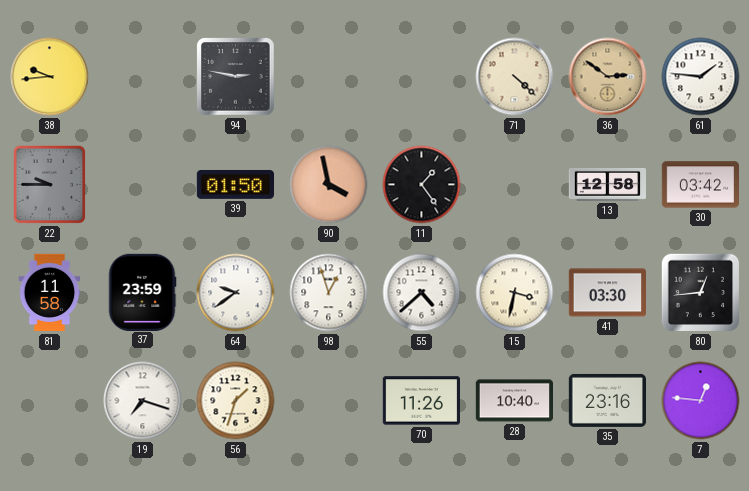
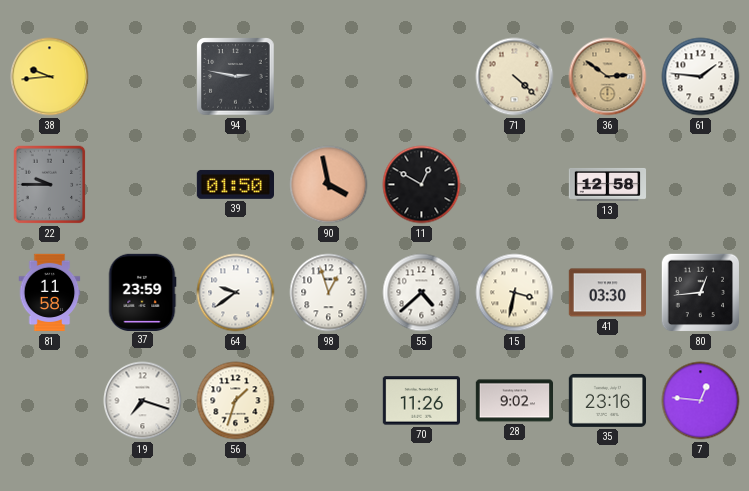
11: 1:24 -> 12:50 (422, 185)
30: 03:42 -> none (701, 185)
28: 10:40 -> 9:02 (515, 401)
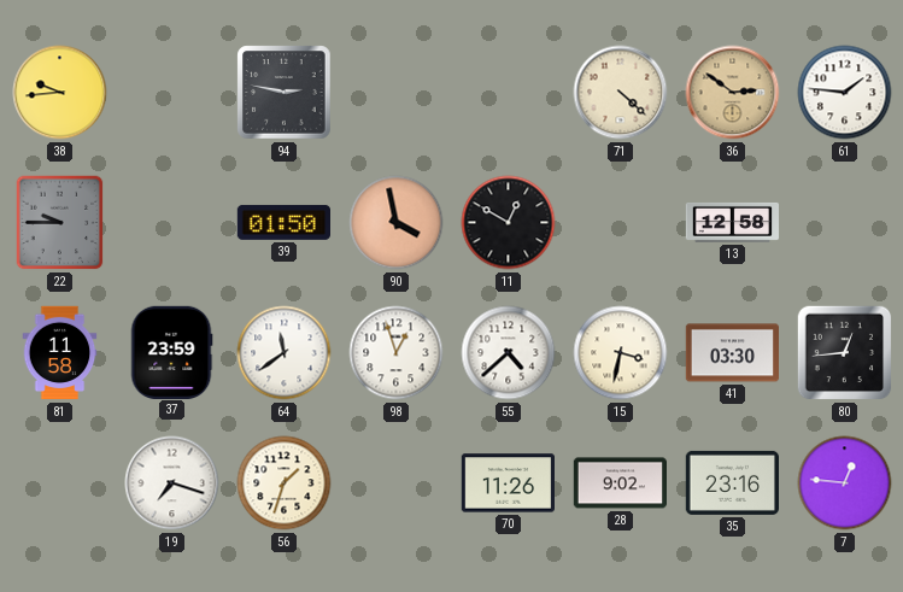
64: 9:39 -> 11:39 (285, 353)
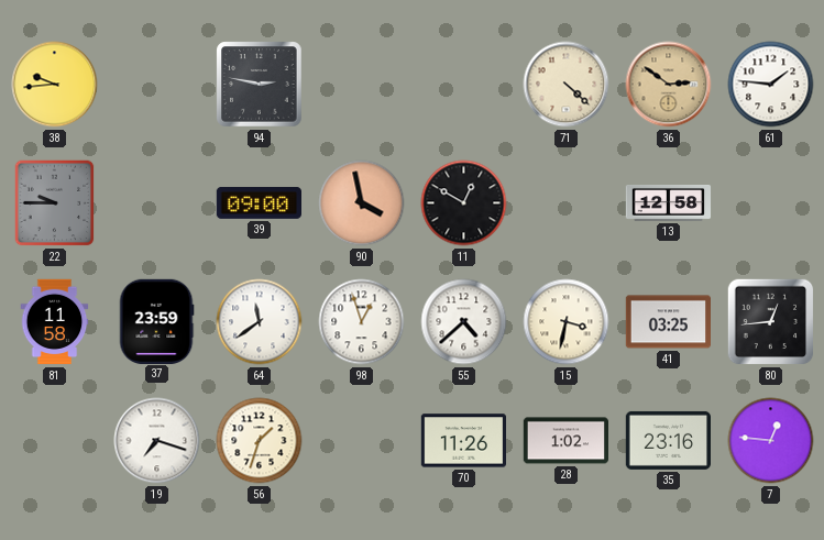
39: 01:50 -> 09:00 (259, 202)
41: 03:30 -> 03:25 (668, 322)
28: 9:02 -> 1:02 (567, 441)
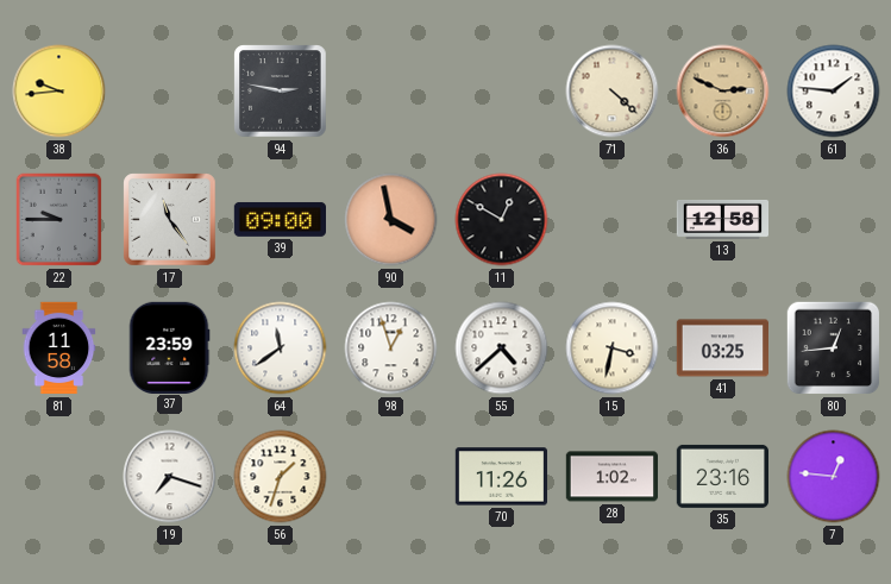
36: 2:51 -> 2:49 (723, 92)
17: none -> 11:24 (170, 220)
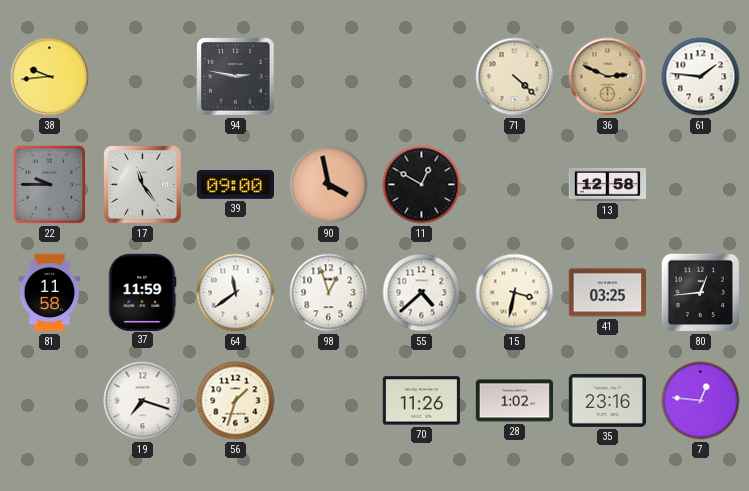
37: 23:59 -> 11:59 (142, 292)
